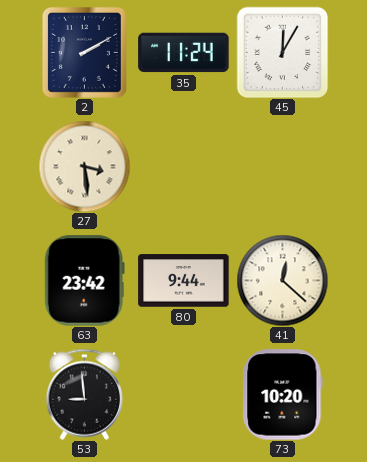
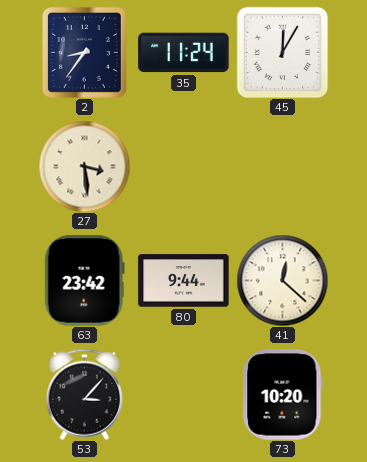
2: 2:10 -> 8:36 (84, 52)
53: 8:59 -> 3:07 (84, 394)
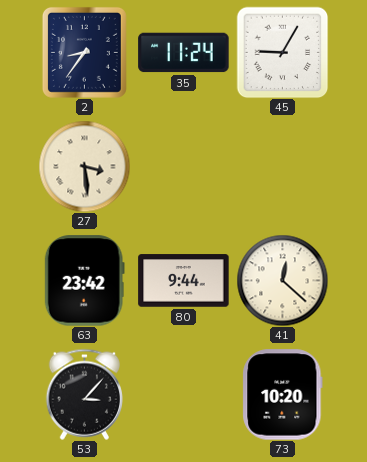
45: 12:05 -> 9:05 (282, 52)
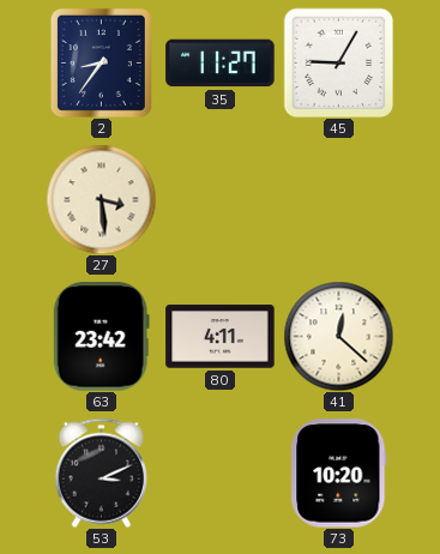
35: 11:24 -> 11:27 (221, 64)
80: 9:44 -> 4:11 (221, 337)
53: 3:07 -> 3:11 (101, 472)
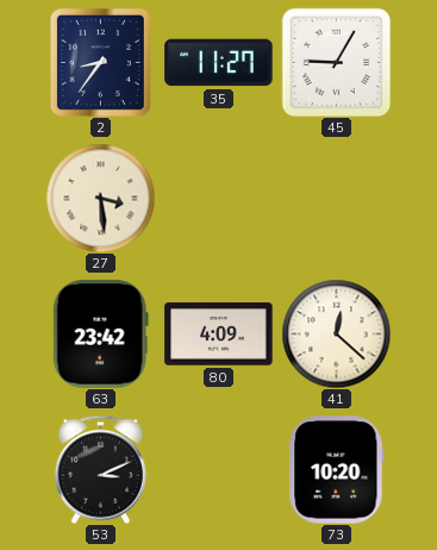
80: 4:11 -> 4:09 (219, 335)
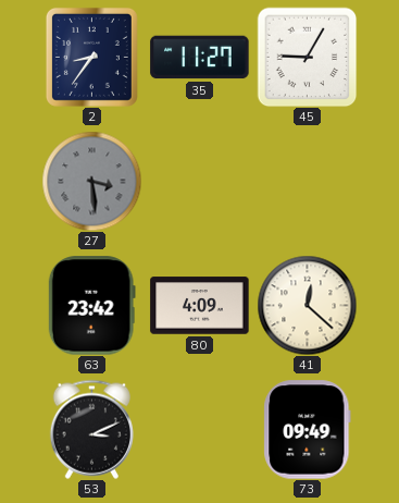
27 dial: cream -> grey (91, 181)
73: 10:20 -> 09:49 (308, 430)
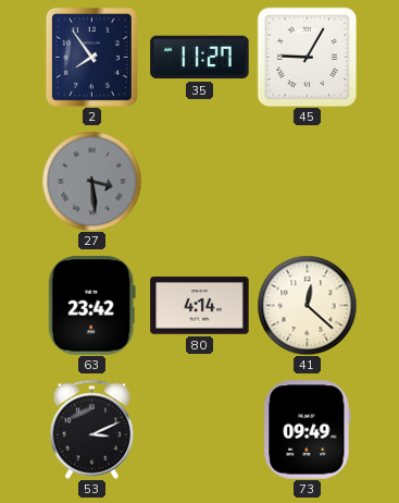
2: 8:36 -> 7:54 (91, 57)
80: 4:09 -> 4:14 (200, 306)
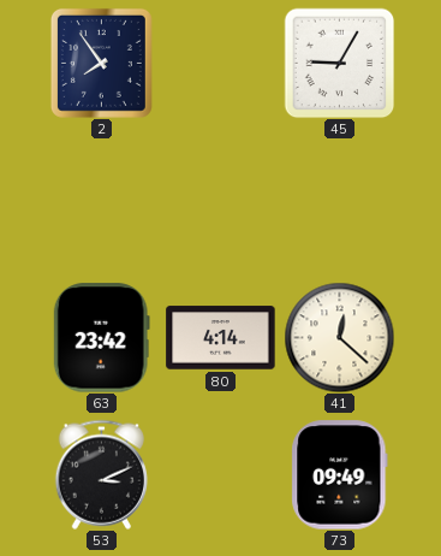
35: 11:27 -> none (200, 58)
27: 3:29 -> none (91, 181)
